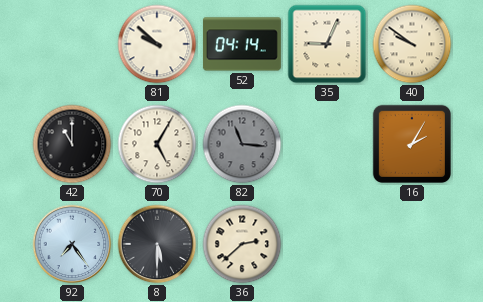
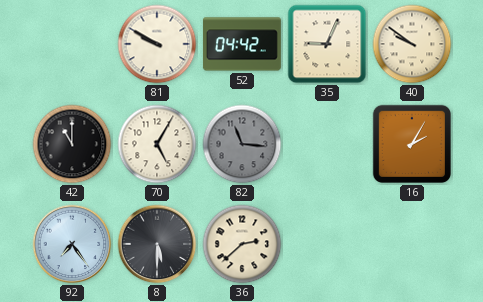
81: 9:52 -> 9:50 (157, 44)
52: 04:14 -> 04:42 (242, 44)
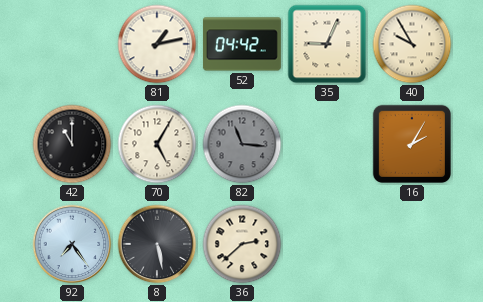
81: 9:50 -> 1:13 (157, 44)
40: 9:51 -> 9:55 (412, 44)
8: 5:30 -> 5:28 (157, 244)
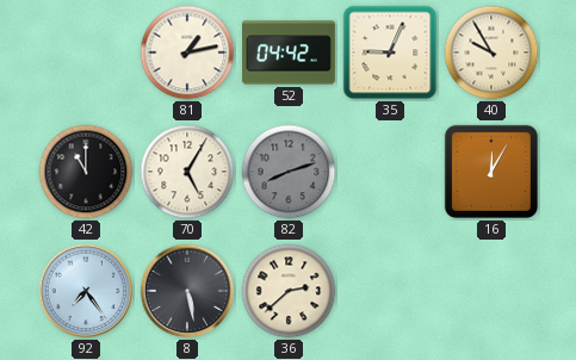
82: 11:16 -> 8:12 (289, 172)
16: 2:05 -> 12:05 (491, 172)
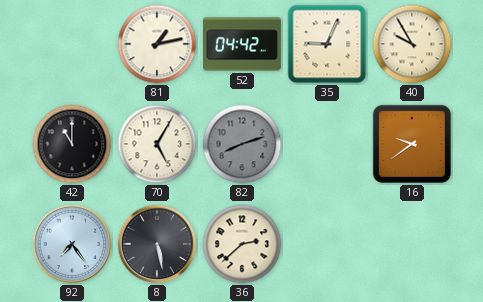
16: 12:05 -> 9:39 (412, 144)
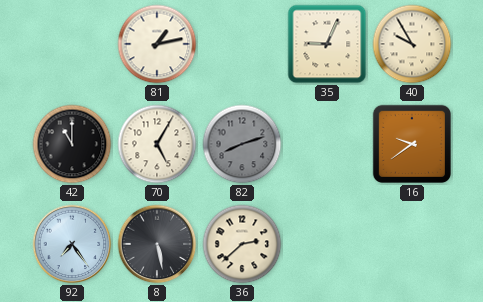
52: 04:42 -> none (242, 44)
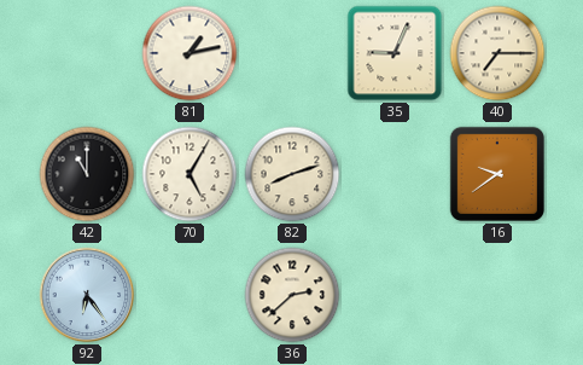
40: 9:55 -> 7:15 (497, 53)
82 dial: grey -> cream (292, 174)
92: 7:24 -> 6:24 (87, 295)
8: 5:28 -> none (157, 244)
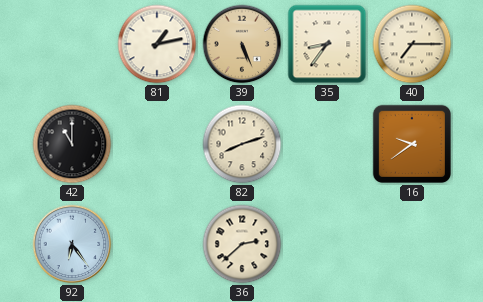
39: none -> 5:26 (242, 44)
35: 9:04 -> 8:36 (327, 44)
70: 5:05 -> none (190, 174)
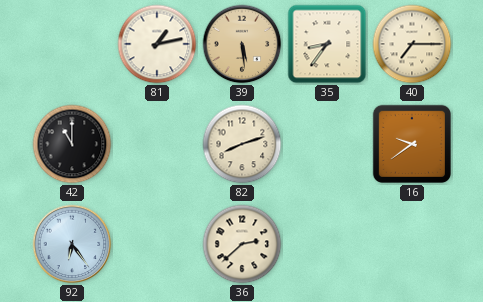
39: 5:26 -> 5:29 (242, 44)
